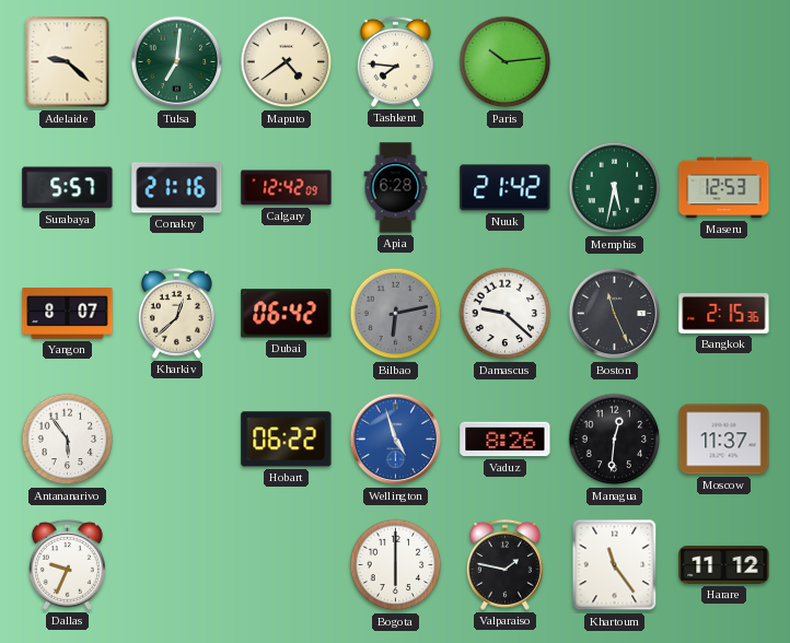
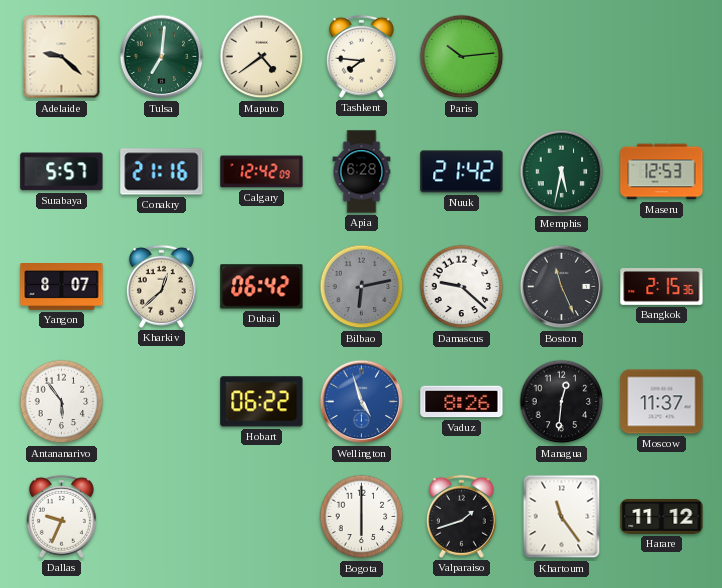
Valparaiso: 1:47 -> 1:42 (461, 516)
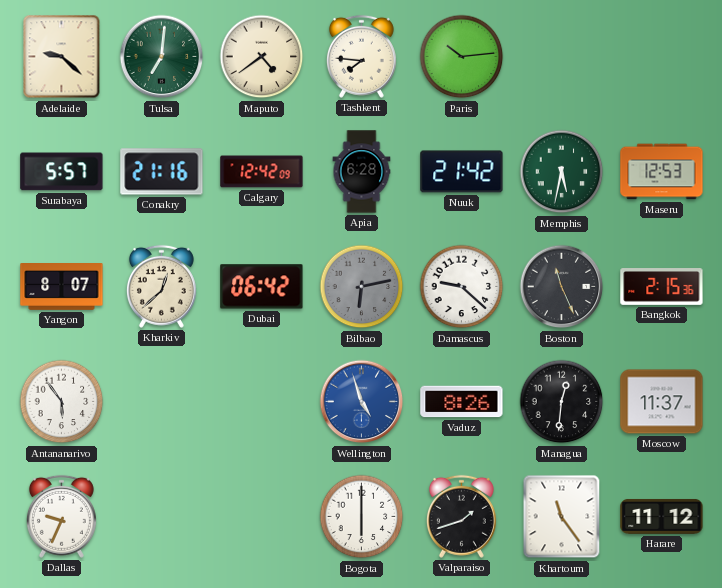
Hobart: 06:22 -> none (262, 402)
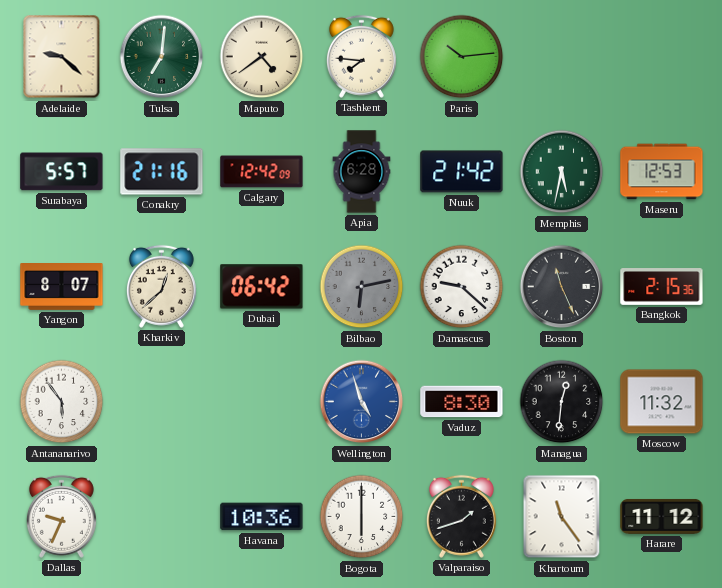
Vaduz: 8:26 -> 8:30 (462, 402)
Moscow: 11:37 -> 11:32 (662, 402)
Havana: none -> 10:36 (262, 517)
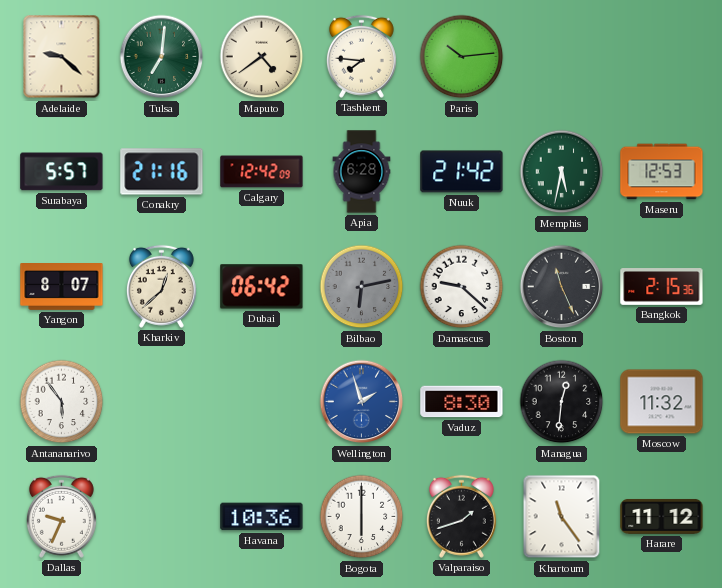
Wellington: 4:57 -> 1:57 (362, 402)
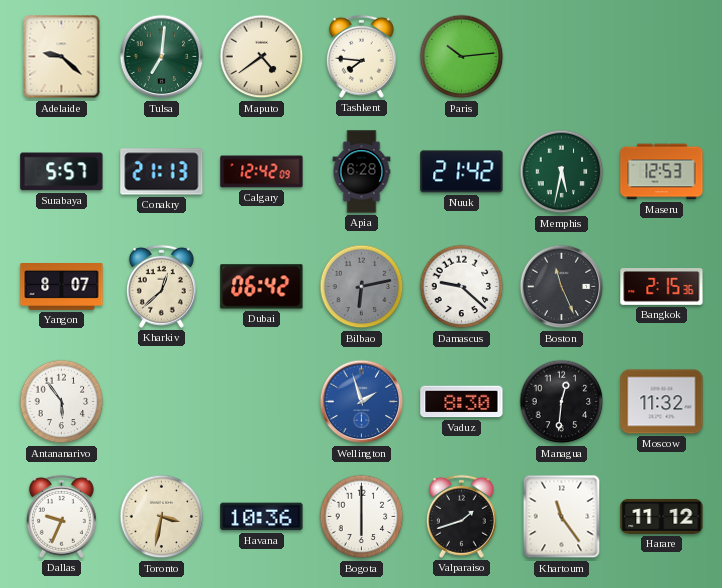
Conakry: 21:16 -> 21:13 (162, 172)
Toronto: none -> 3:32 (162, 517)
